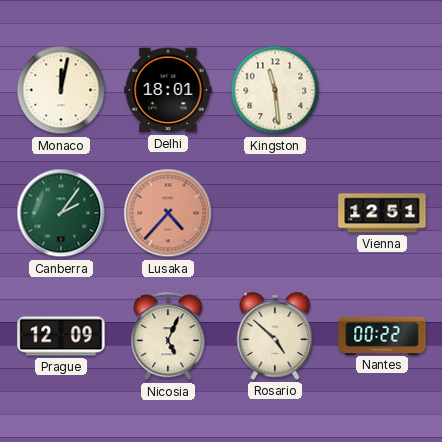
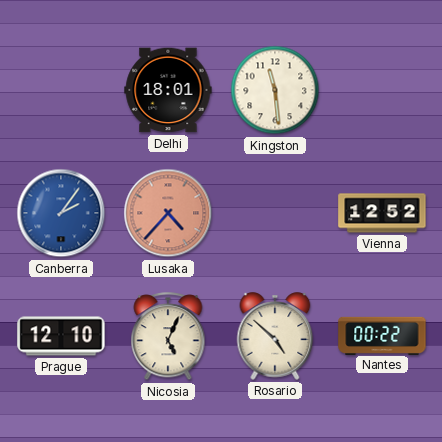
Monaco: 12:02 -> none (61, 90)
Canberra dial: green -> blue (61, 213)
Vienna: 12:51 -> 12:52 (382, 213)
Prague: 12:09 -> 12:10 (61, 336)
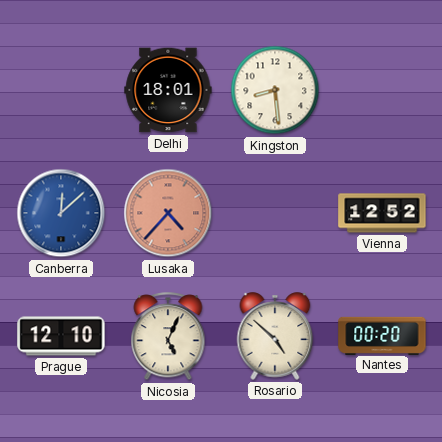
Kingston: 11:29 -> 8:29 (275, 90)
Canberra: 2:06 -> 12:08 (61, 213)
Nantes: 00:22 -> 00:20 (382, 335)
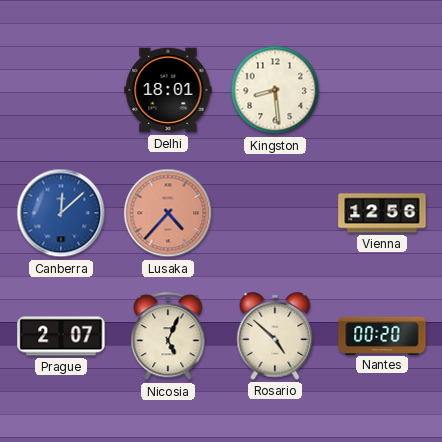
Vienna: 12:52 -> 12:56 (382, 213)
Prague: 12:10 -> 2:07 (61, 336)
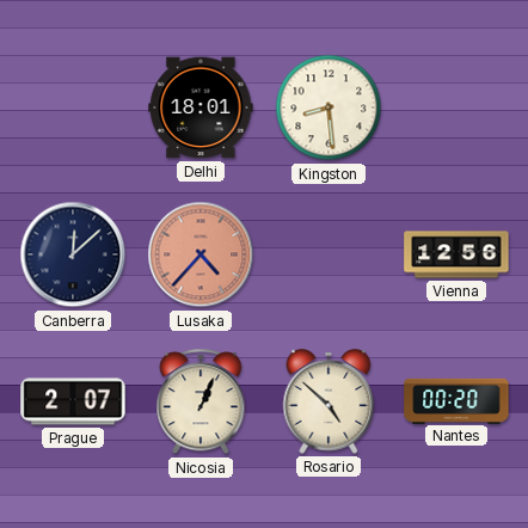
Canberra dial: blue -> navy (73, 254)
Nicosia: 5:04 -> 1:04 (201, 403)
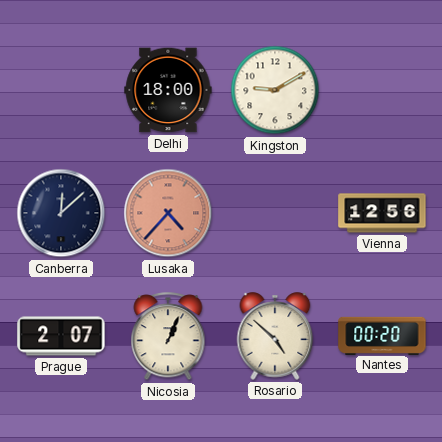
Delhi: 18:01 -> 18:00 (168, 90)
Kingston: 8:29 -> 9:10 (275, 90)
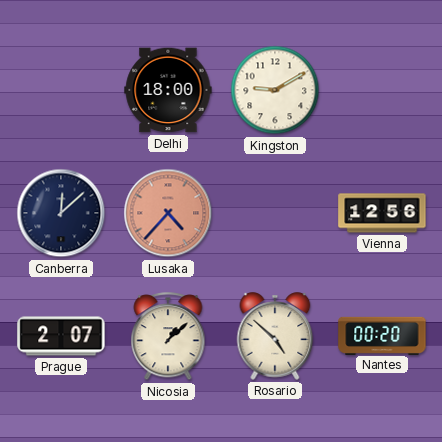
Nicosia: 1:04 -> 1:08 (168, 337)
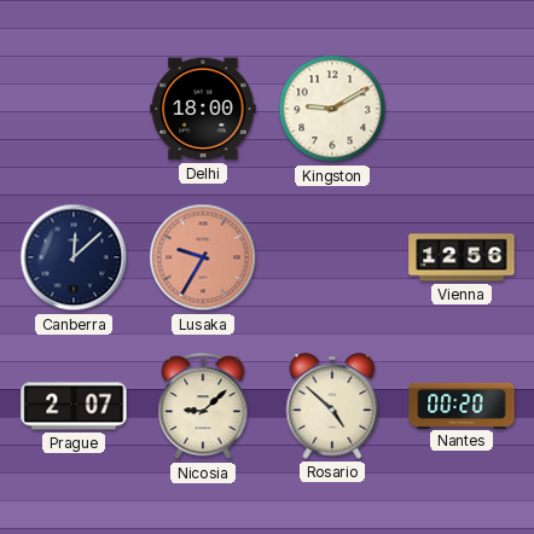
Lusaka: 4:37 -> 9:35 (203, 257)
Nicosia: 1:08 -> 9:08 (203, 407)
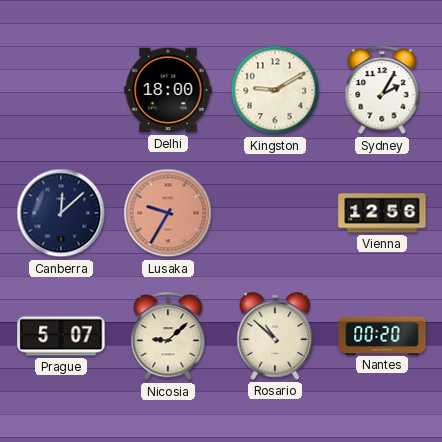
Sydney: none -> 2:05 (382, 91)
Prague: 2:07 -> 5:07 (61, 336)
Rosario: 4:52 -> 10:52 (275, 336)
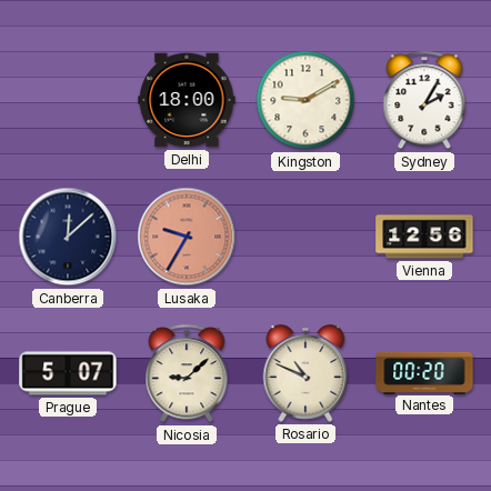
Rosario: 10:52 -> 10:49 (305, 373)
